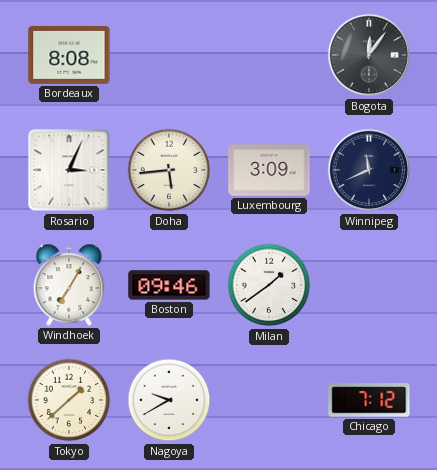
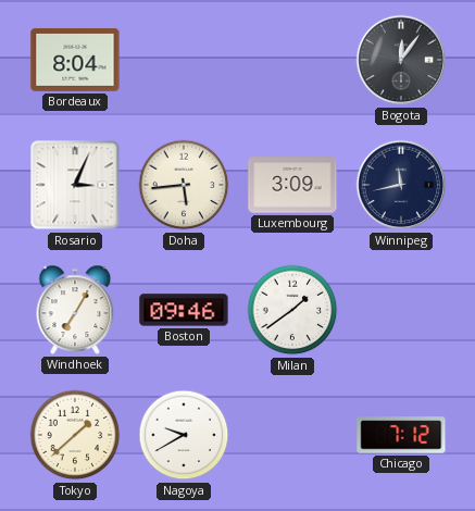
Bordeaux: 8:08 -> 8:04 (75, 60)
Winnipeg: 11:41 -> 11:43 (401, 185)
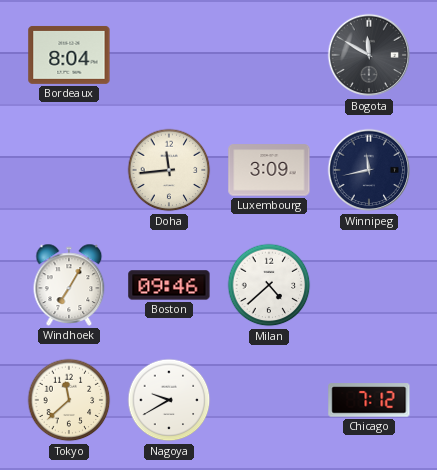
Bogota: 12:06 -> 11:50 (369, 55)
Rosario: 3:04 -> none (75, 185)
Doha: 5:44 -> 11:44 (169, 170)
Milan: 1:39 -> 4:38 (269, 285)
Tokyo: 1:38 -> 11:38 (69, 400)
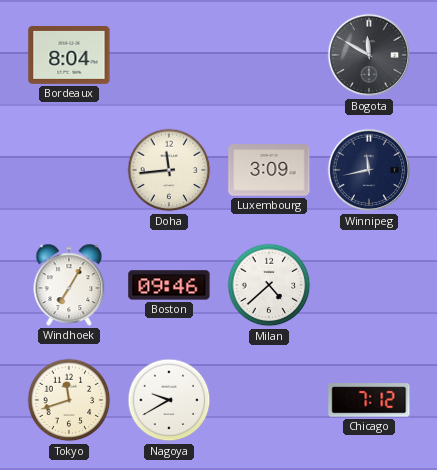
Tokyo: 11:38 -> 11:42 (69, 400)
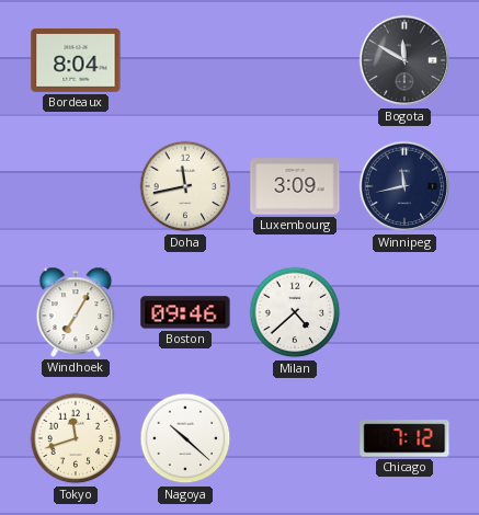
Doha: 11:44 -> 11:43 (185, 186)
Nagoya: 9:40 -> 10:22 (185, 438)
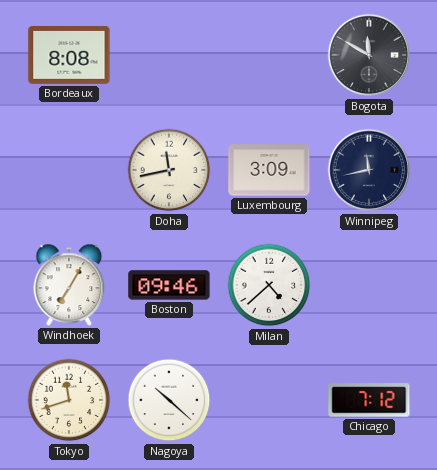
Bordeaux: 8:04 -> 8:08 (69, 55)
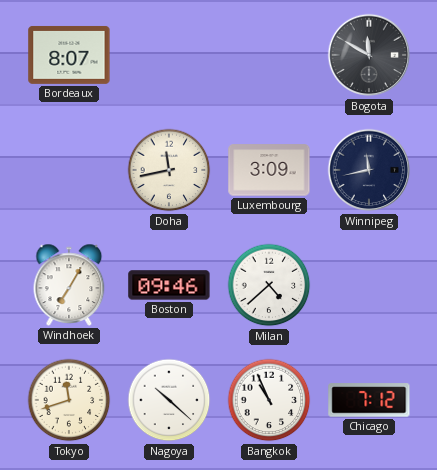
Bordeaux: 8:08 -> 8:07 (69, 55)
Bangkok: none -> 10:56 (269, 400)
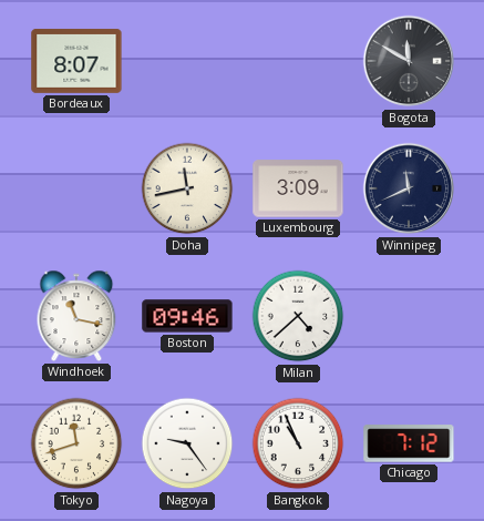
Winnipeg: 11:43 -> 11:41 (409, 188)
Windhoek: 7:05 -> 11:17 (76, 316)
Nagoya: 10:22 -> 9:24 (187, 443)
